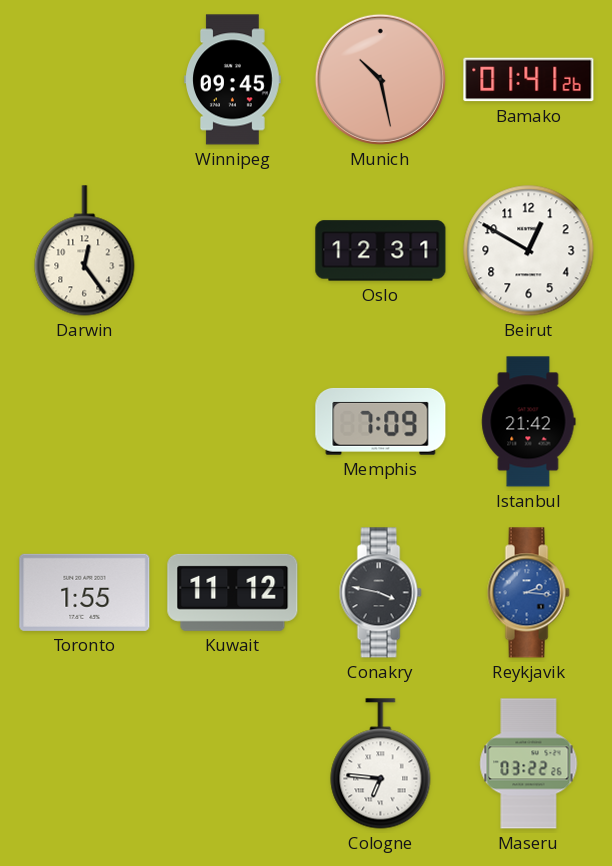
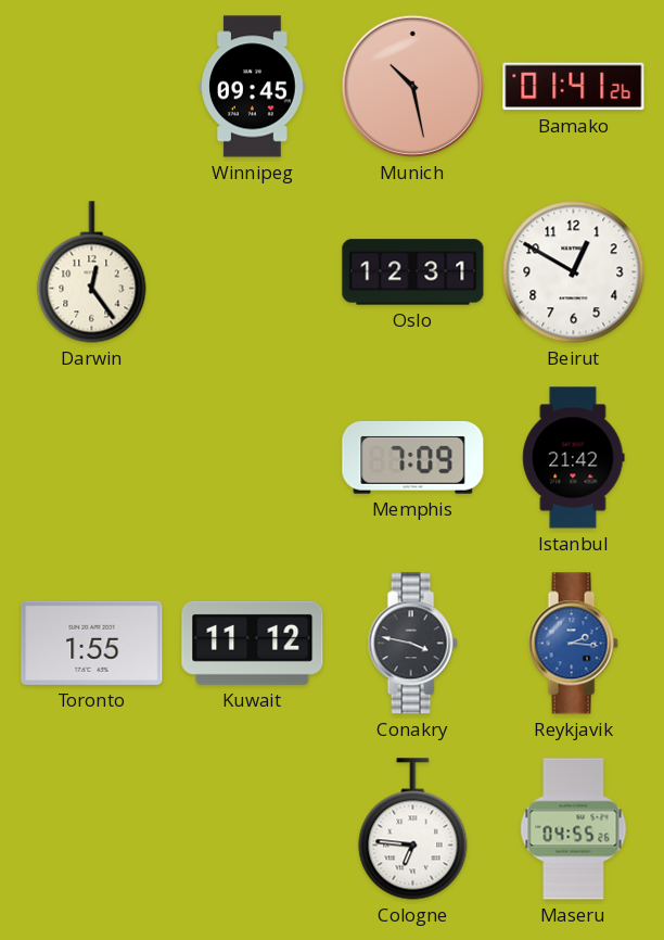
Maseru: 03:22 -> 04:55 (574, 829)
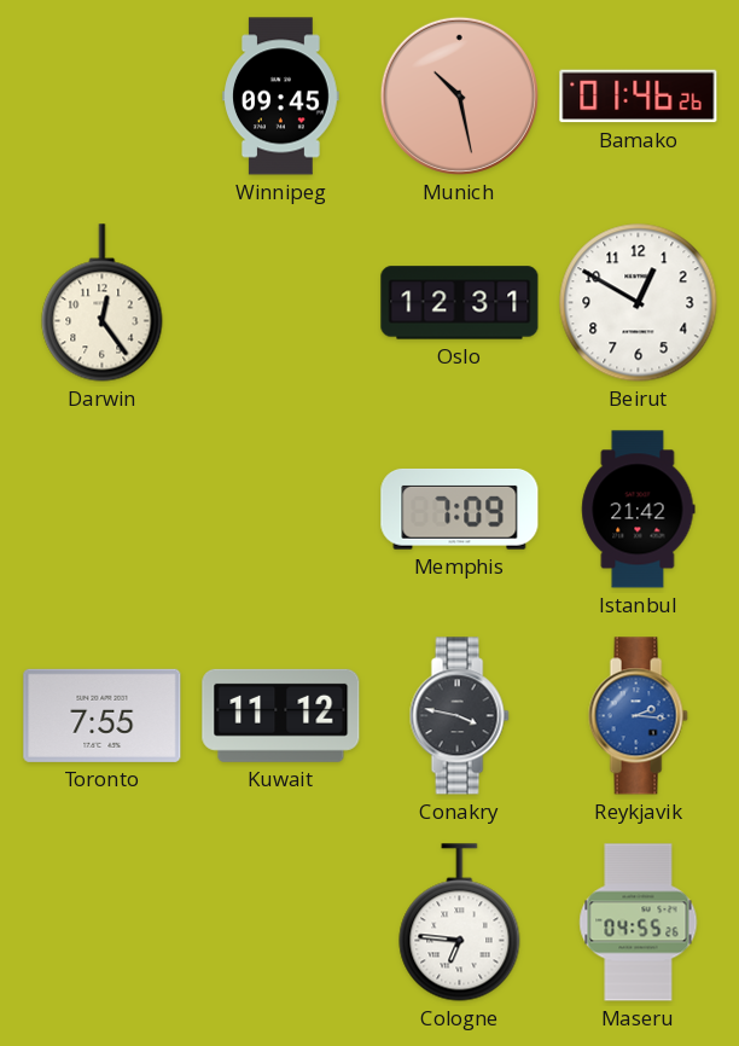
Bamako: 01:41 -> 01:46 (639, 97)
Toronto: 1:55 -> 7:55 (103, 715)
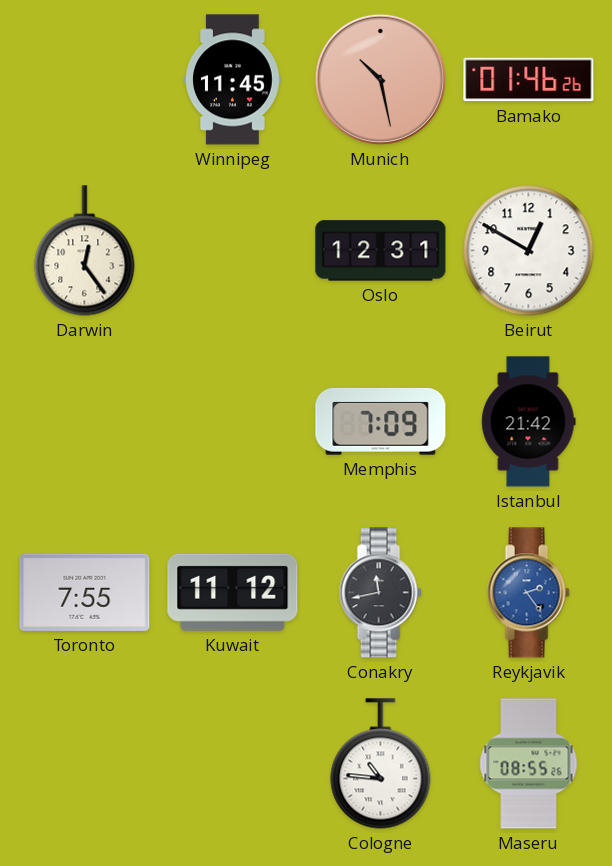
Winnipeg: 09:45 -> 11:45 (233, 80)
Conakry: 3:47 -> 11:43 (380, 593)
Reykjavik: 2:16 -> 2:24 (528, 593)
Cologne: 6:46 -> 10:46 (381, 764)
Maseru: 04:55 -> 08:55 (529, 764)
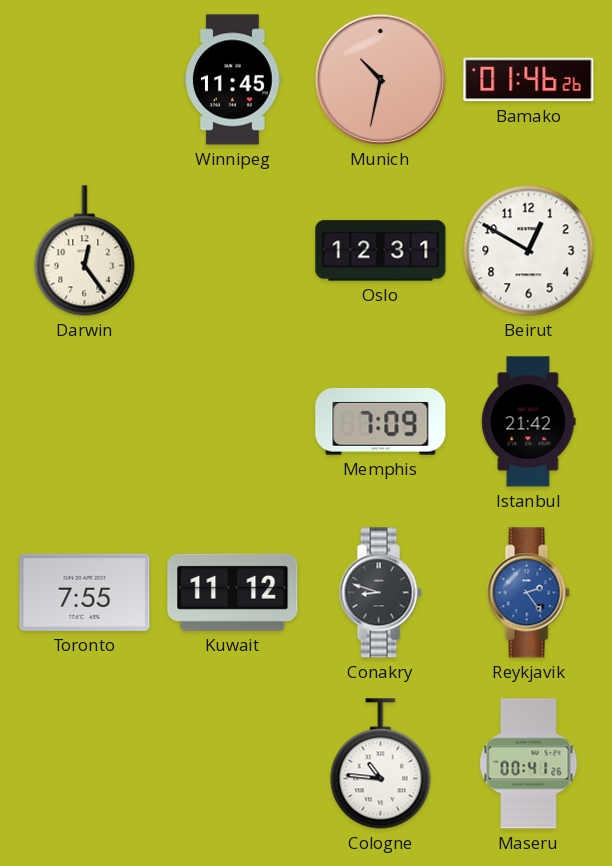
Munich: 10:28 -> 10:32 (380, 79)
Conakry: 11:43 -> 8:48 (380, 593)
Maseru: 08:55 -> 00:41 (529, 764)
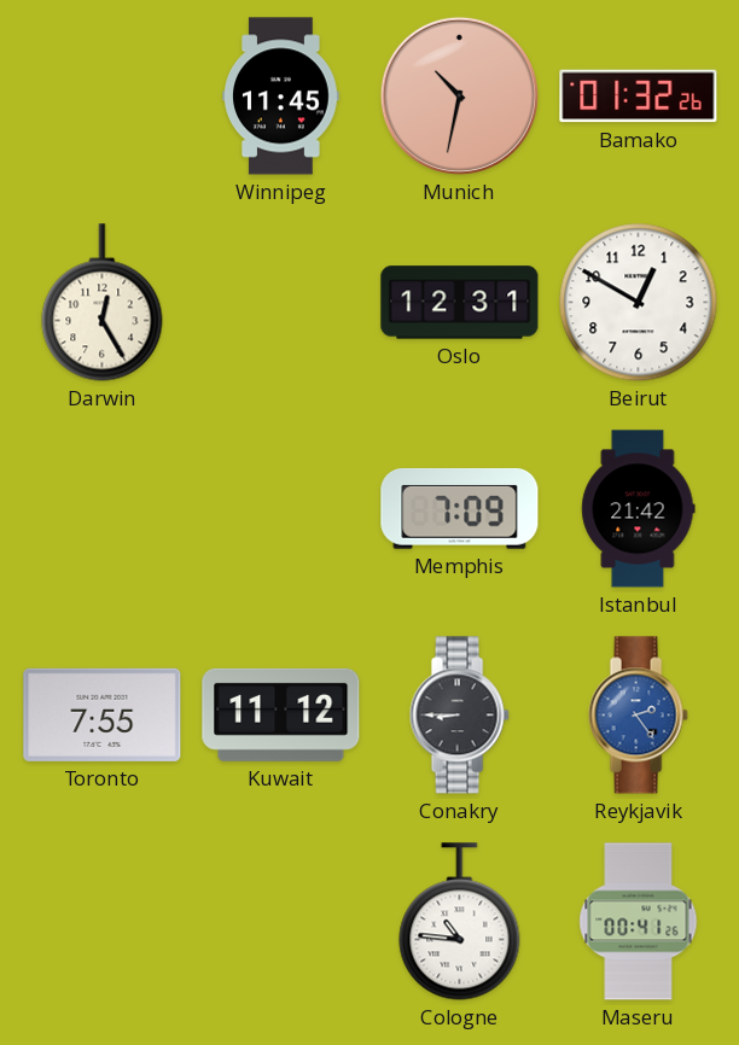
Bamako: 01:46 -> 01:32 (639, 97)
Darwin: 12:24 -> 12:25 (103, 303)
Conakry: 8:48 -> 8:45 (459, 716)
